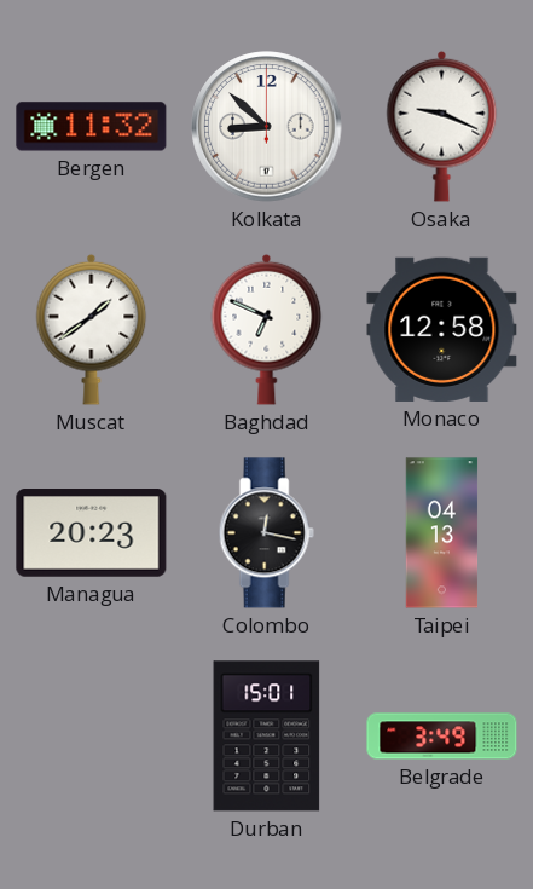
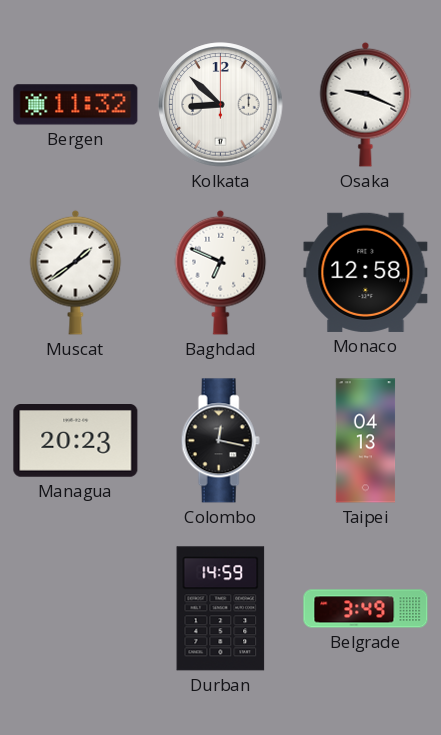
Durban: 15:01 -> 14:59 (221, 609)
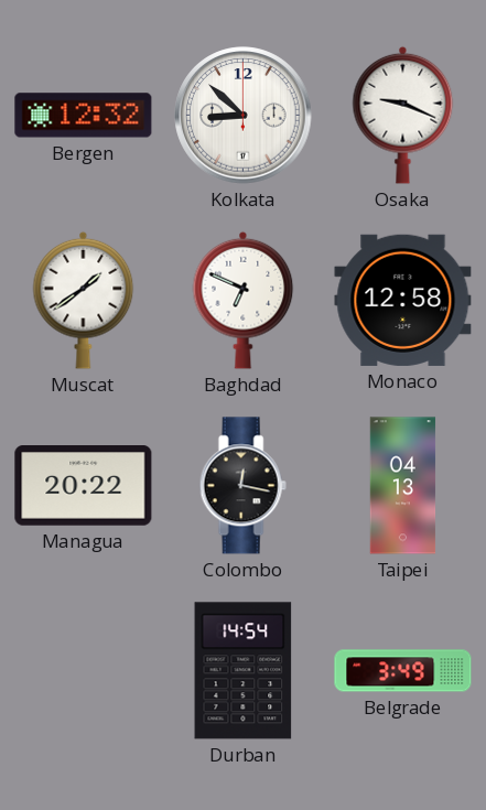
Bergen: 11:32 -> 12:32 (84, 116)
Managua: 20:23 -> 20:22 (84, 486)
Durban: 14:59 -> 14:54 (244, 671)
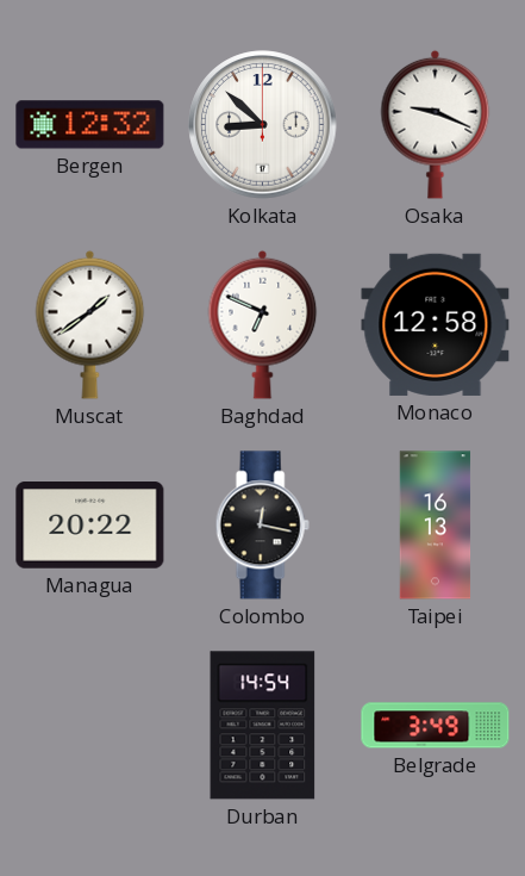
Taipei: 04:13 -> 16:13 (436, 526)
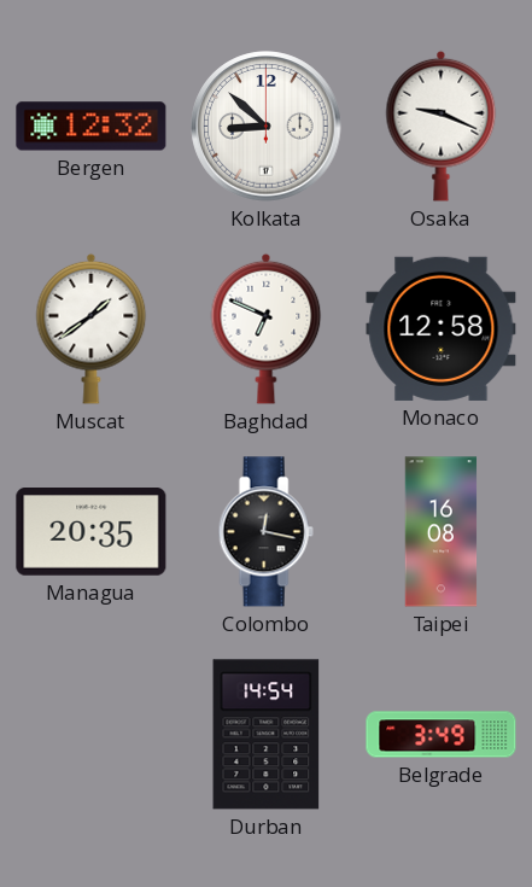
Managua: 20:22 -> 20:35 (92, 532)
Taipei: 16:13 -> 16:08 (442, 532)
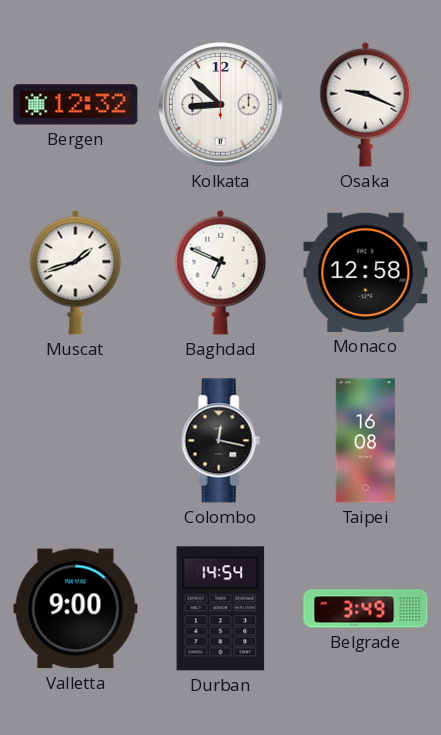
Muscat: 1:39 -> 1:42 (76, 272)
Managua: 20:35 -> none (92, 532)
Valletta: none -> 9:00 (76, 609)
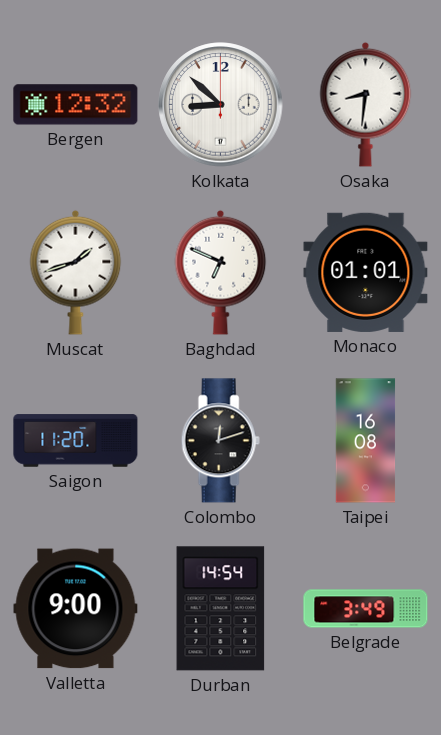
Osaka: 9:19 -> 8:31 (366, 104)
Monaco: 12:58 -> 01:01 (366, 272)
Saigon: none -> 11:20 (76, 441)
Colombo: 12:17 -> 12:12 (220, 441)
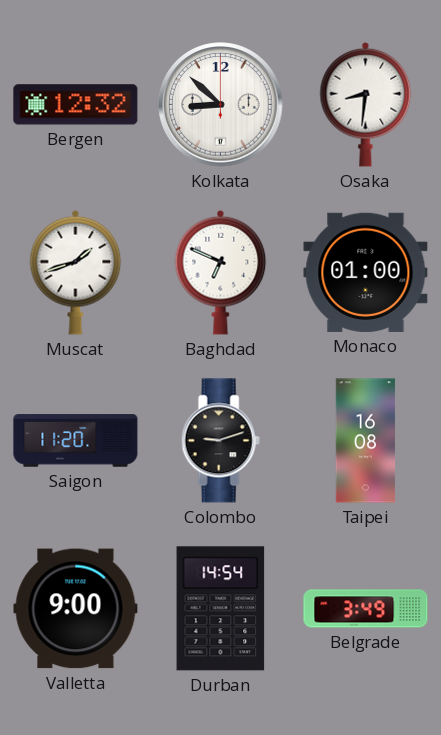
Monaco: 01:01 -> 01:00 (366, 272)
Colombo: 12:12 -> 9:12 (220, 441)
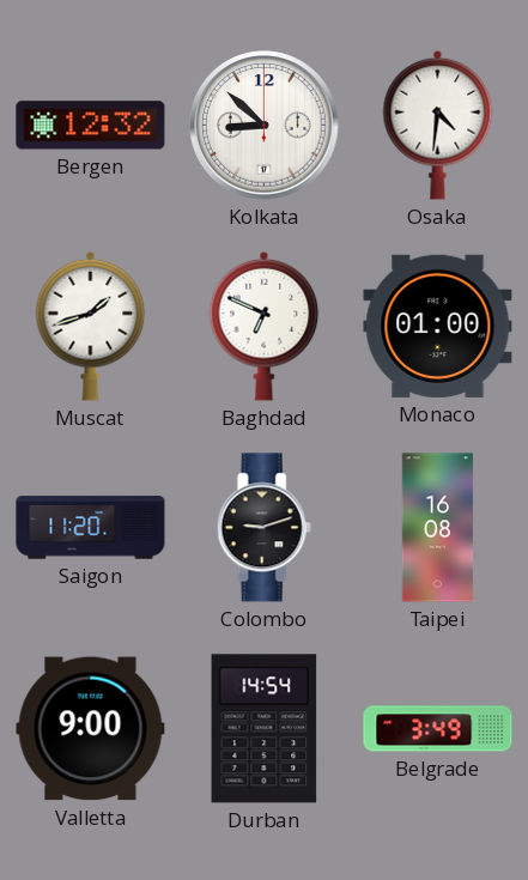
Osaka: 8:31 -> 4:31 (438, 125)
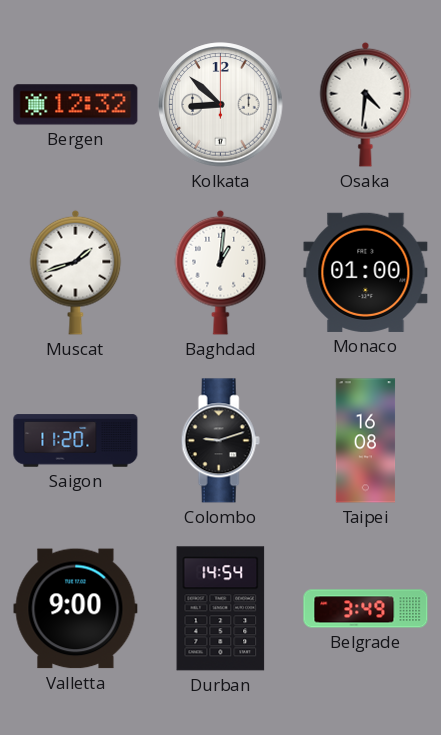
Baghdad: 6:49 -> 1:01 (221, 272)
